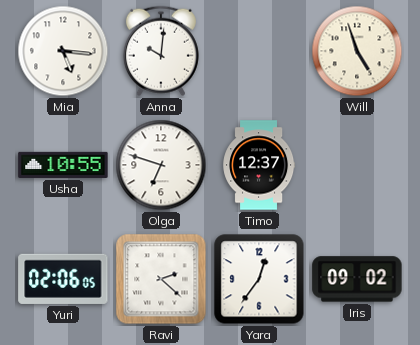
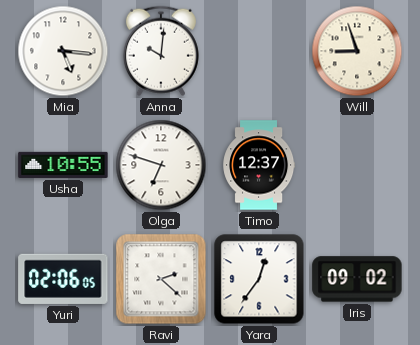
Will: 4:57 -> 8:57 (357, 51)
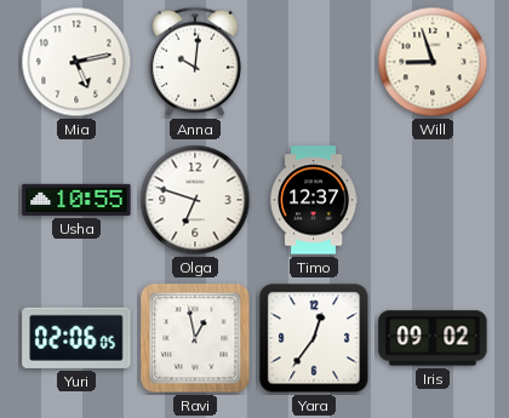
Mia: 5:16 -> 5:13 (76, 62)
Ravi: 2:22 -> 12:58 (195, 338)
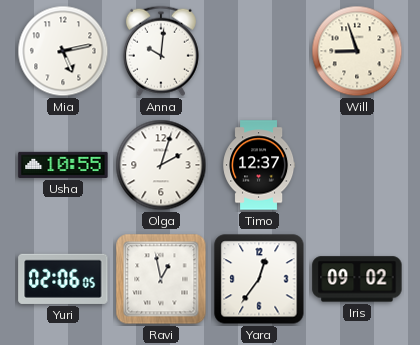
Olga: 6:48 -> 2:03 (161, 165)
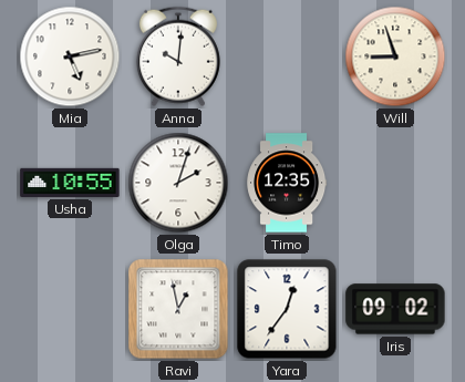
Timo: 12:37 -> 12:35 (287, 183)
Yuri: 02:06 -> none (63, 279)
